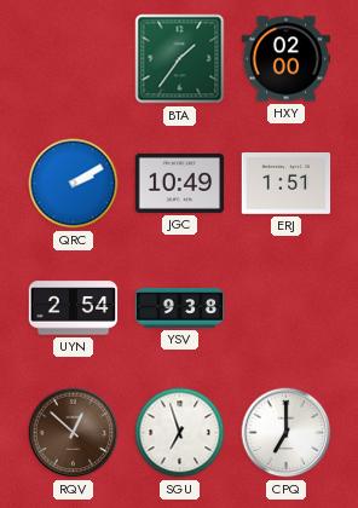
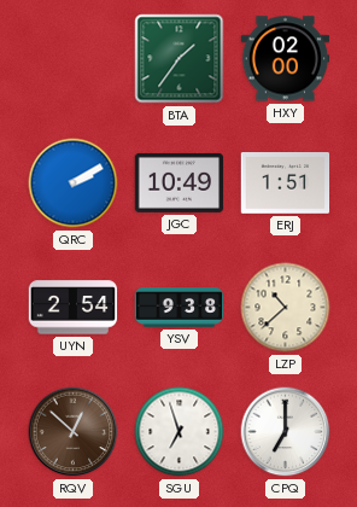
LZP: none -> 10:38 (286, 308)
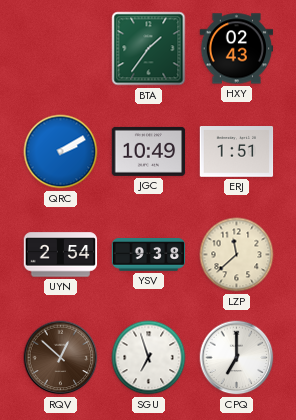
HXY: 02:00 -> 02:43 (237, 49)
LZP: 10:38 -> 11:38 (237, 255)
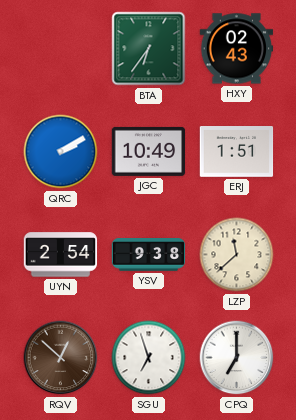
BTA: 1:36 -> 6:36 (149, 49)
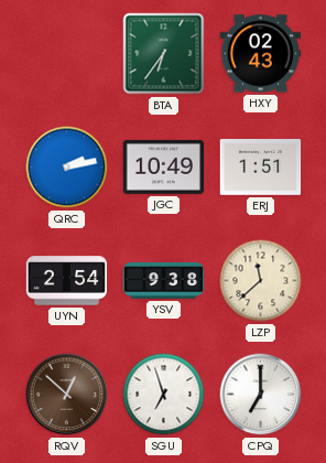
QRC: 2:10 -> 2:13 (67, 168)
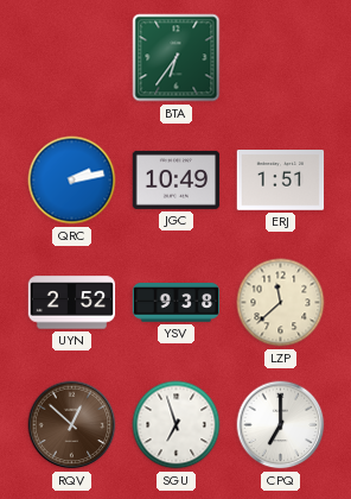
HXY: 02:43 -> none (261, 54)
UYN: 2:54 -> 2:52 (72, 303)
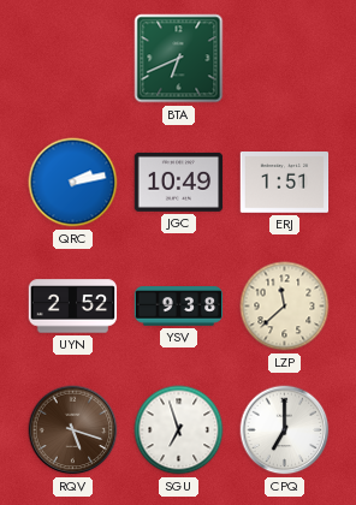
BTA: 6:36 -> 6:41 (179, 59)
RQV: 12:52 -> 5:18 (73, 430)
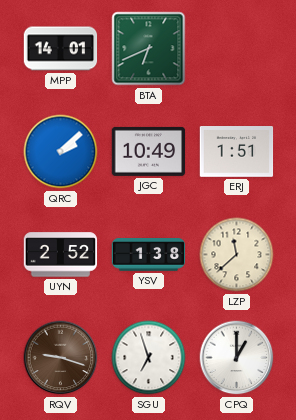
MPP: none -> 14:01 (61, 49)
QRC: 2:13 -> 2:08 (61, 152)
YSV: 9:38 -> 1:38 (149, 255)
RQV: 5:18 -> 9:18 (61, 358)
CPQ: 7:00 -> 1:00 (237, 358)
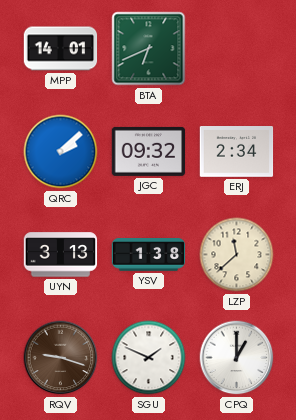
JGC: 10:49 -> 09:32 (149, 151)
ERJ: 1:51 -> 2:34 (237, 152)
UYN: 2:52 -> 3:13 (61, 255)
SGU: 6:57 -> 1:49 (149, 358)
